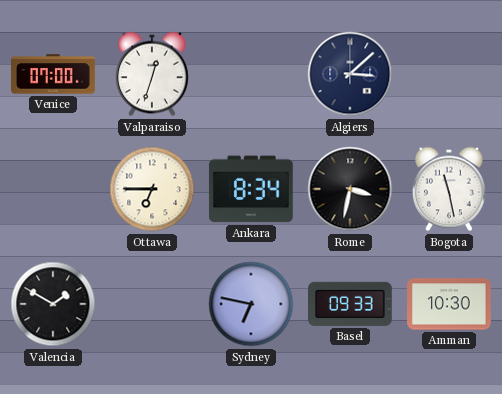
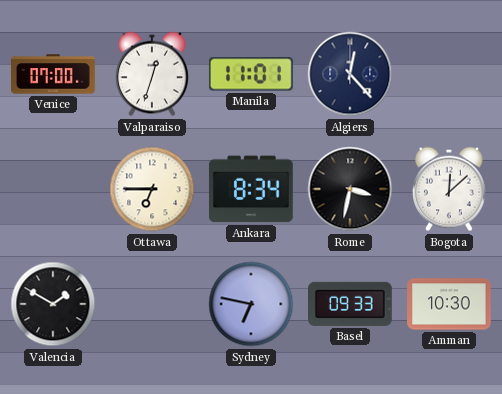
Manila: none -> 11:01 (251, 74)
Algiers: 3:08 -> 12:23 (350, 74)
Bogota: 11:28 -> 12:08 (450, 189)
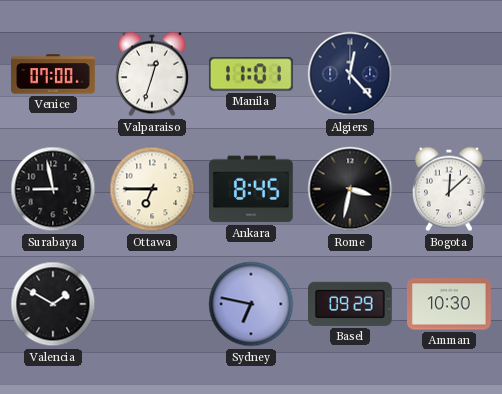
Surabaya: none -> 8:58 (53, 189)
Ankara: 8:34 -> 8:45 (251, 189)
Basel: 09:33 -> 09:29 (351, 304)
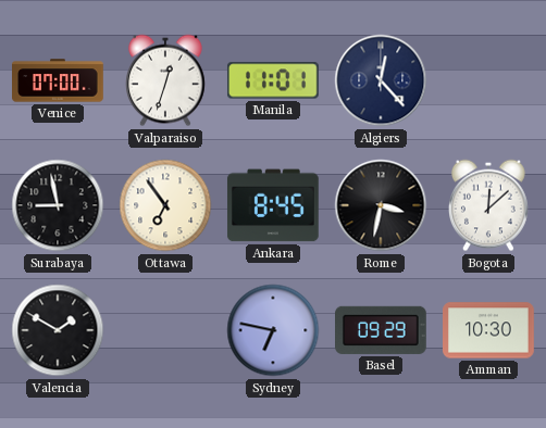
Ottawa: 6:45 -> 6:54 (165, 205)
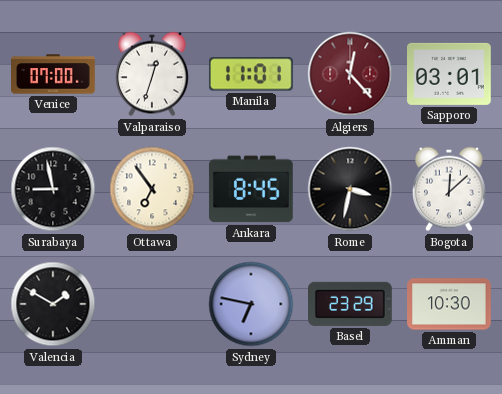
Algiers dial: navy -> burgundy (350, 74)
Sapporo: none -> 03:01 (450, 74)
Basel: 09:29 -> 23:29 (351, 304)
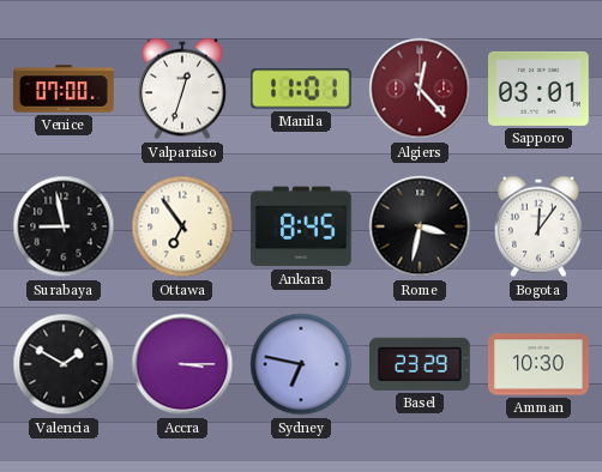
Bogota: 12:08 -> 12:06 (540, 226)
Accra: none -> 3:15 (182, 364)
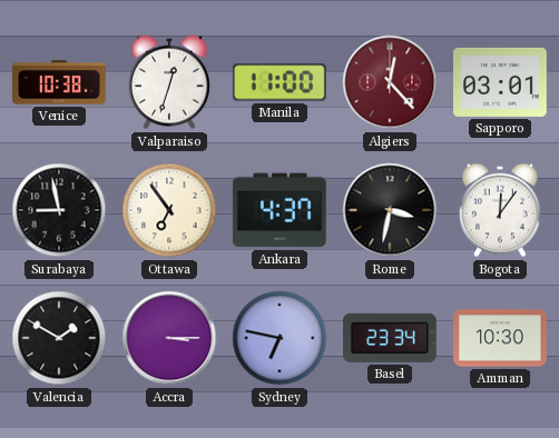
Venice: 07:00 -> 10:38 (59, 82)
Manila: 11:01 -> 11:00 (279, 82)
Ankara: 8:45 -> 4:37 (279, 210)
Basel: 23:29 -> 23:34 (391, 338)
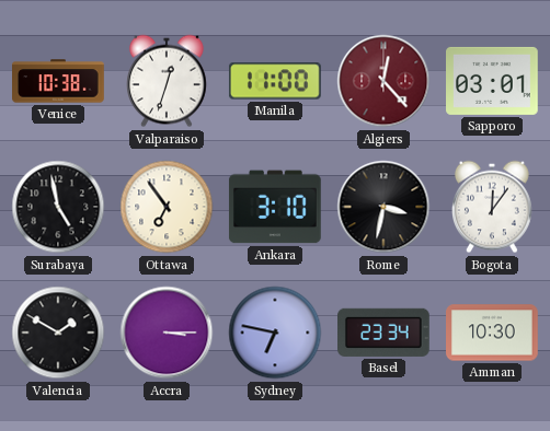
Surabaya: 8:58 -> 4:58 (58, 207)
Ankara: 4:37 -> 3:10 (275, 207)
